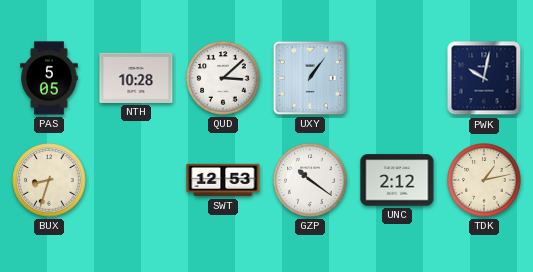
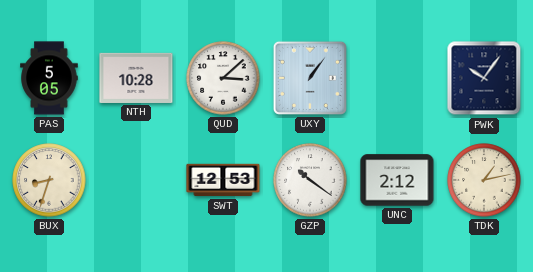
PWK: 10:02 -> 10:06 (484, 78)
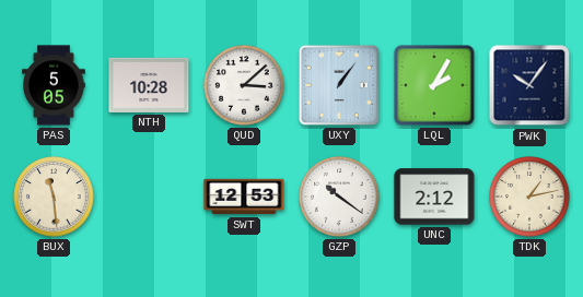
LQL: none -> 2:05 (434, 85)
BUX: 8:33 -> 11:29 (54, 197)
